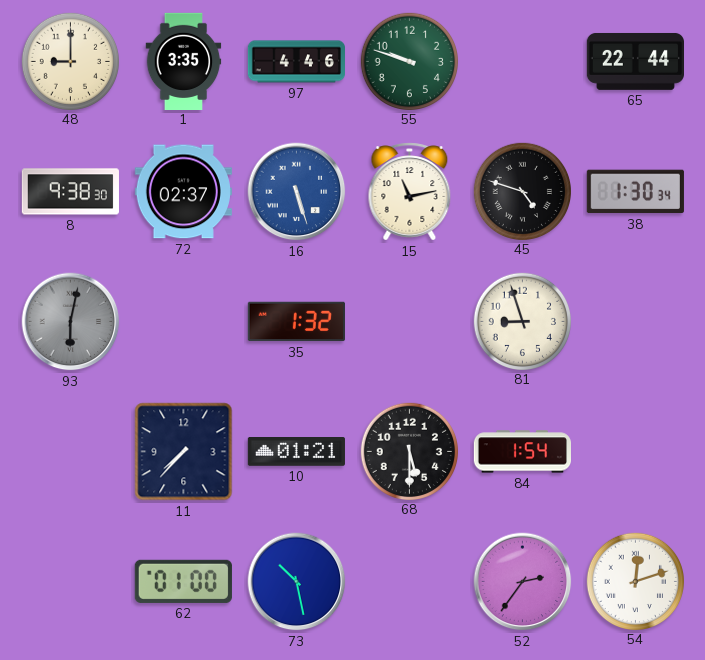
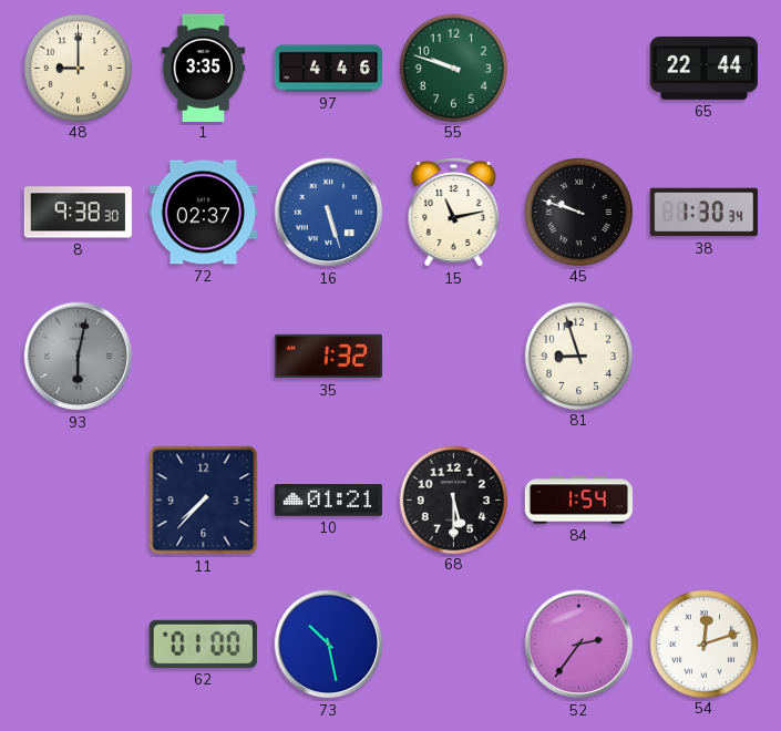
45: 4:48 -> 9:48 (578, 212)
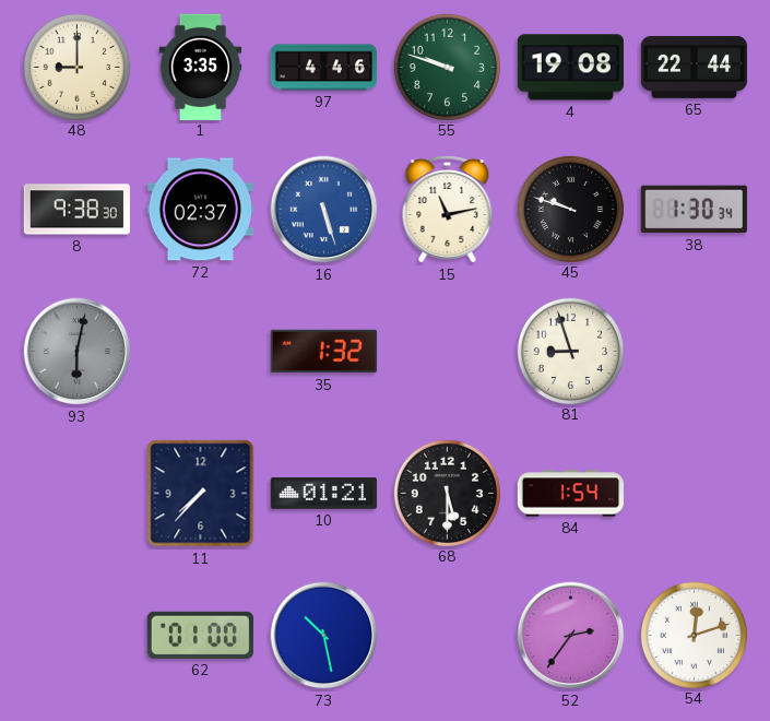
4: none -> 19:08 (570, 68)
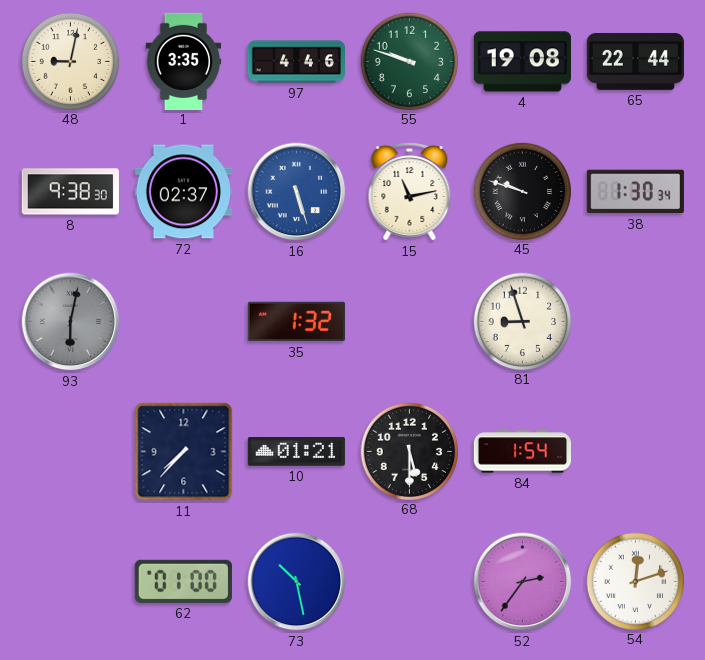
48: 9:00 -> 9:02 (70, 61)
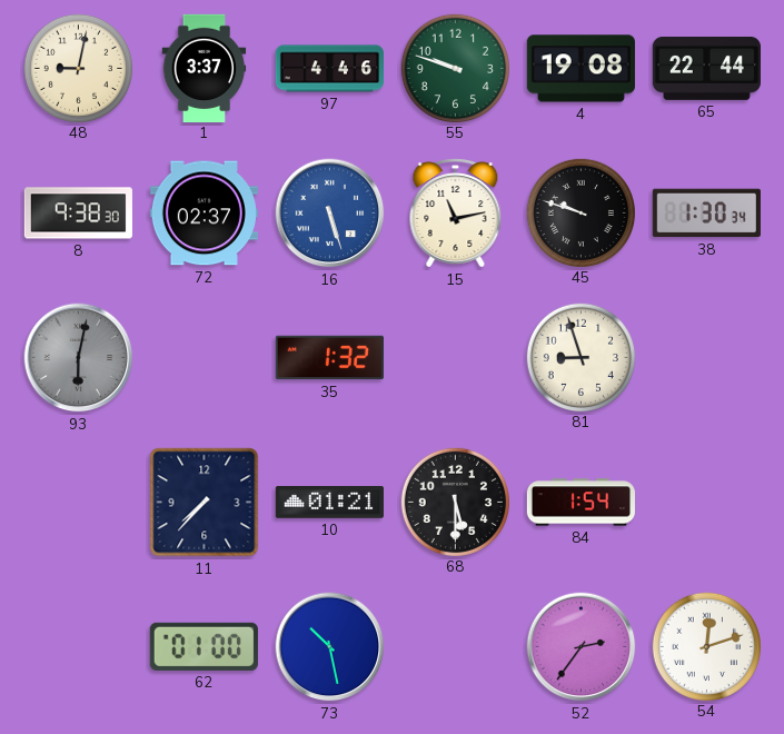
1: 3:35 -> 3:37 (205, 68)
